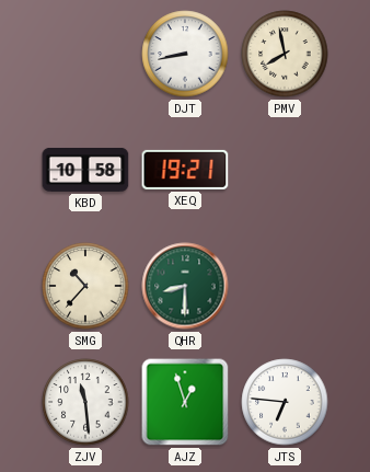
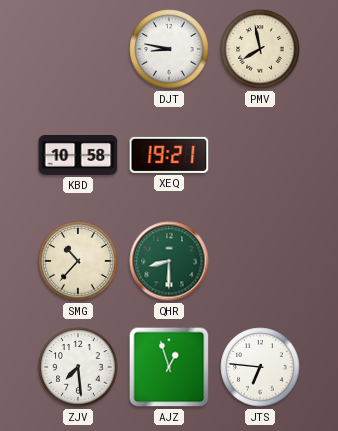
DJT: 8:43 -> 8:47 (169, 49)
ZJV: 11:29 -> 7:29 (78, 367)
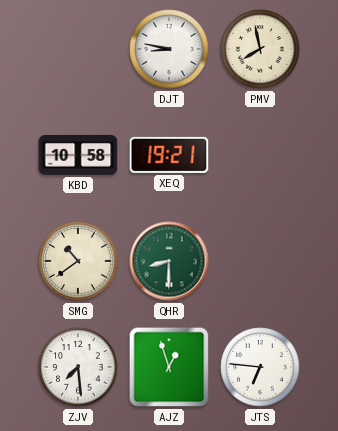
SMG: 10:37 -> 10:39 (78, 261)
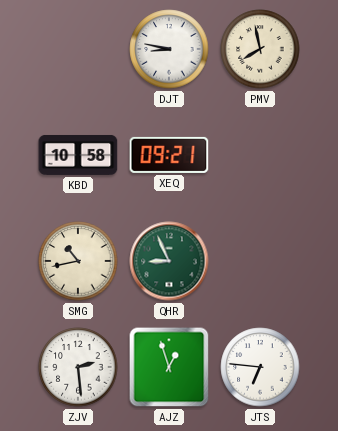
XEQ: 19:21 -> 09:21 (169, 155)
SMG: 10:39 -> 10:43 (78, 261)
QHR: 8:30 -> 8:56 (169, 261)
ZJV: 7:29 -> 2:29 (78, 367)
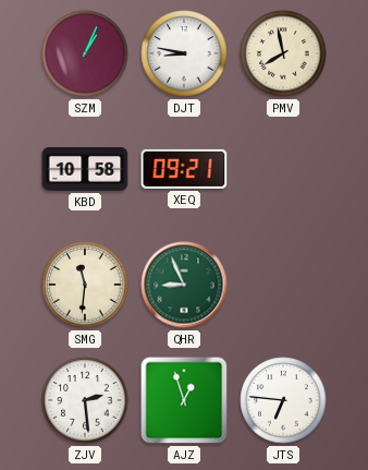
SZM: none -> 1:04 (85, 53)
SMG: 10:43 -> 11:31 (85, 285)
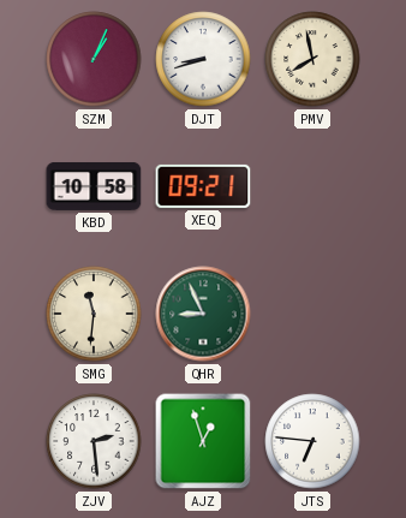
DJT: 8:47 -> 8:42 (203, 59)
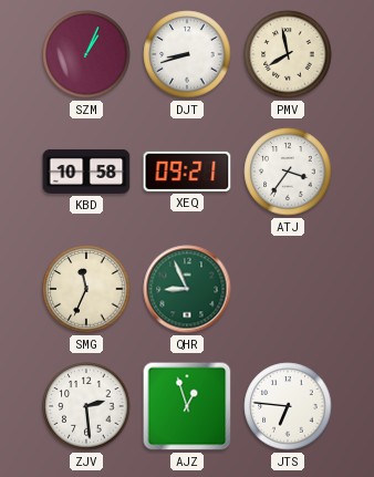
ATJ: none -> 3:36 (288, 172)
SMG: 11:31 -> 11:34 (86, 289)
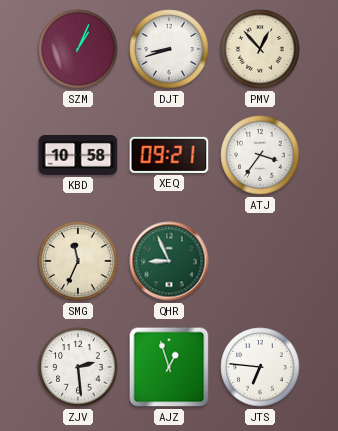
PMV: 7:58 -> 12:53 (260, 49)
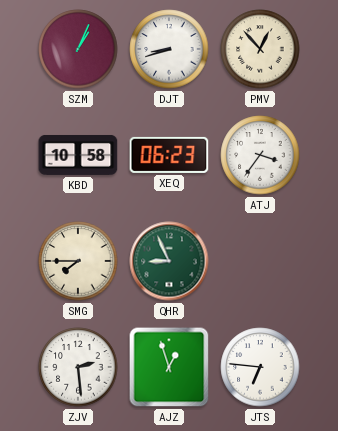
XEQ: 09:21 -> 06:23 (169, 155)
SMG: 11:34 -> 7:45 (78, 261)
